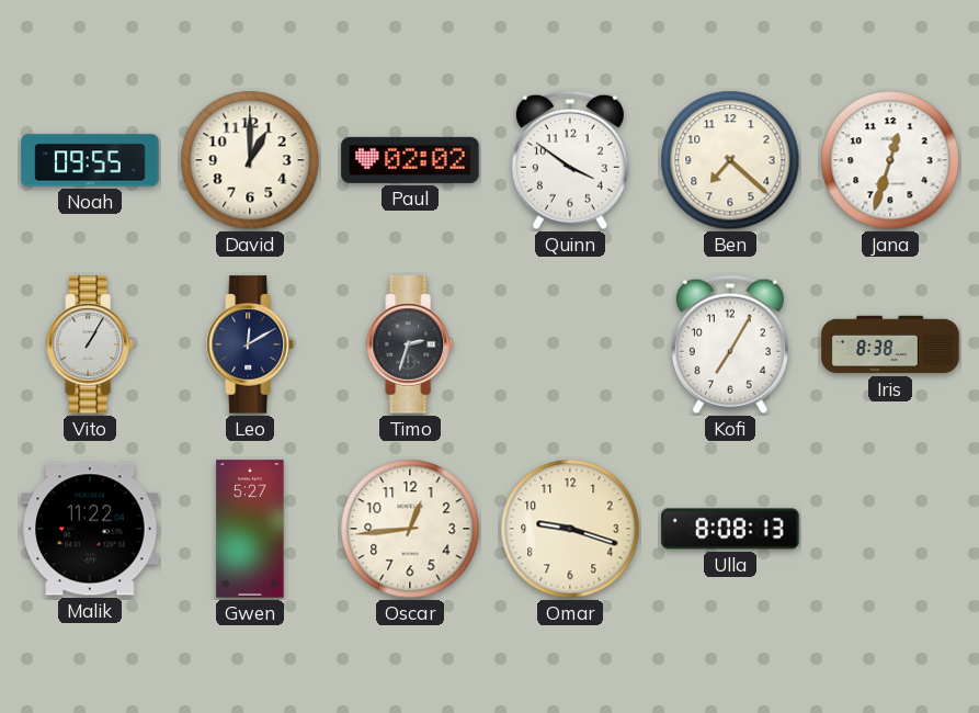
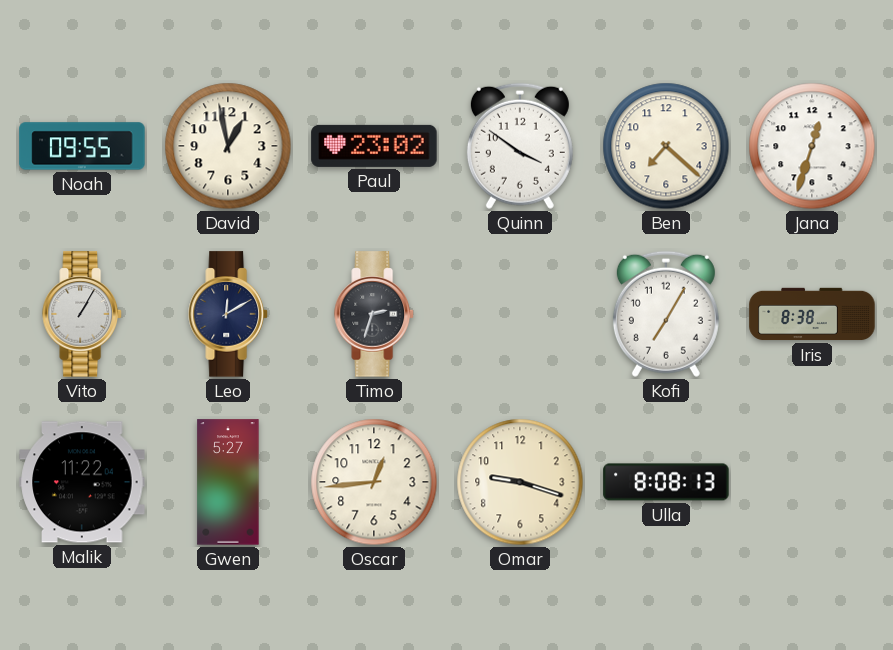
David: 1:00 -> 12:58 (228, 146)
Paul: 02:02 -> 23:02 (374, 146)
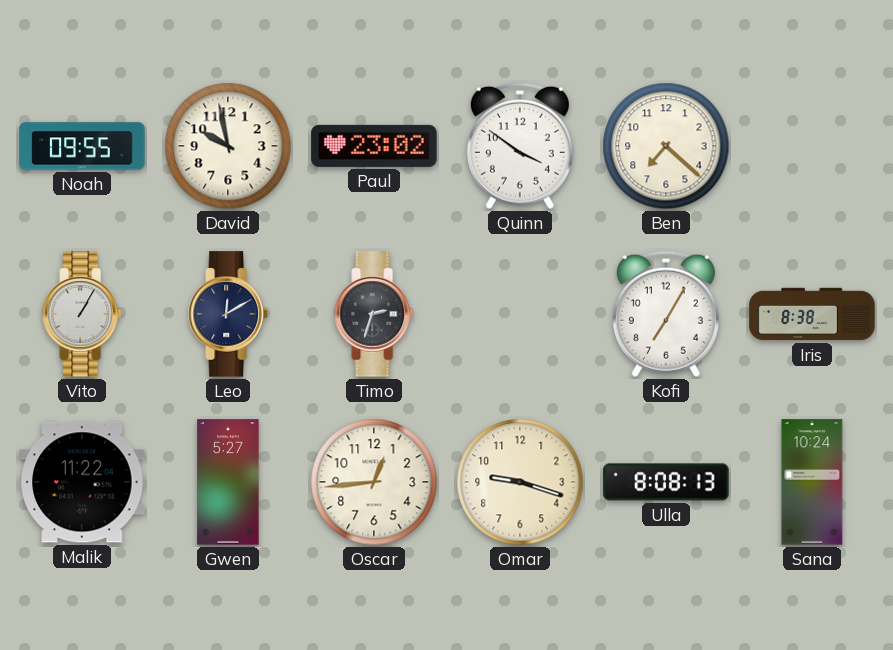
David: 12:58 -> 9:58 (228, 146)
Jana: 12:33 -> none (812, 146)
Sana: none -> 10:24 (812, 482)
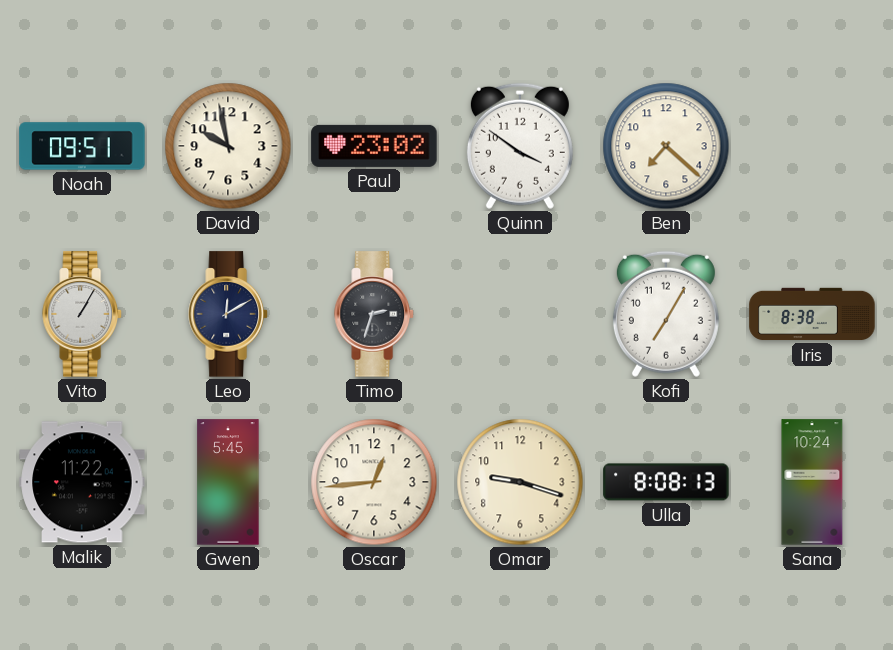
Noah: 09:55 -> 09:51 (82, 146)
Gwen: 5:27 -> 5:45 (228, 482)
